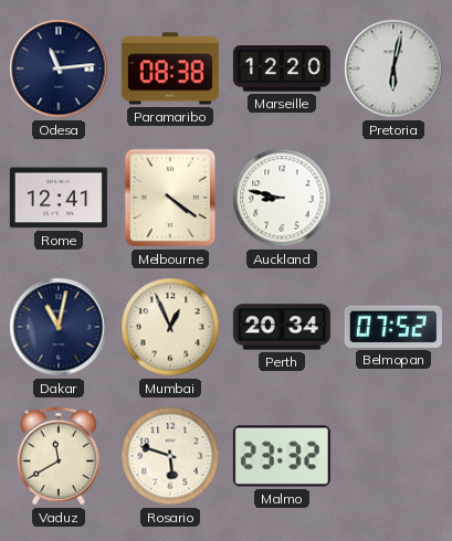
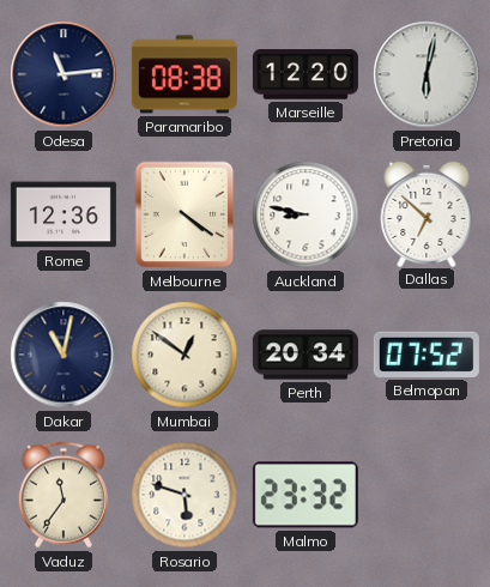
Rome: 12:41 -> 12:36 (63, 214)
Dallas: none -> 6:52 (427, 213)
Mumbai: 12:56 -> 12:51 (184, 355)
Vaduz: 11:40 -> 11:36 (63, 495)
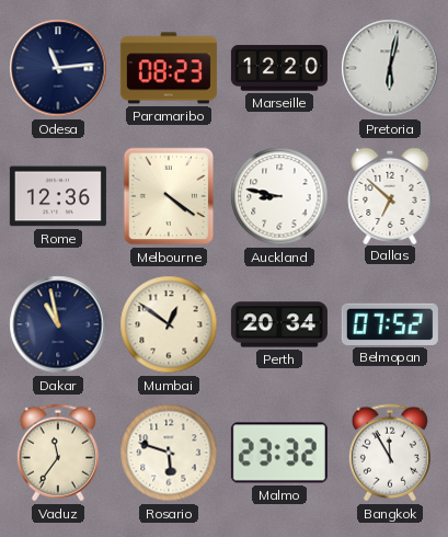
Paramaribo: 08:38 -> 08:23 (169, 68)
Dakar: 11:02 -> 10:58 (58, 324)
Bangkok: none -> 11:55 (390, 453)
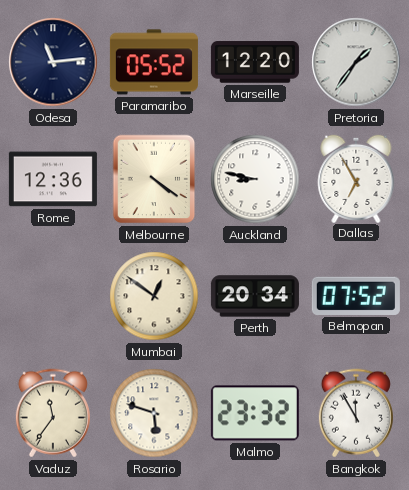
Paramaribo: 08:23 -> 05:52 (154, 62)
Pretoria: 6:02 -> 1:36 (356, 62)
Dallas: 6:52 -> 6:55 (356, 178)
Dakar: 10:58 -> none (58, 324)
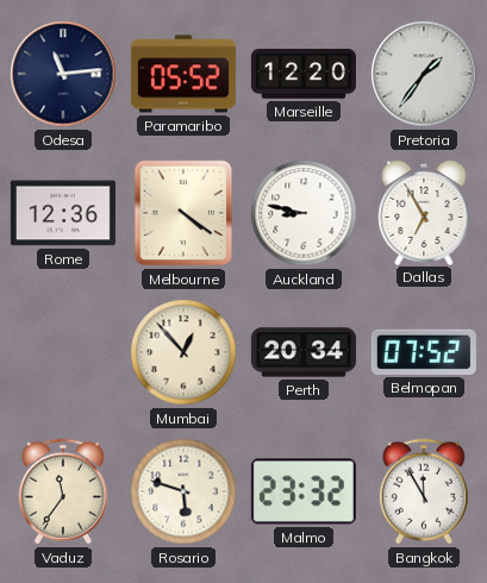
Mumbai: 12:51 -> 12:53 (183, 352)
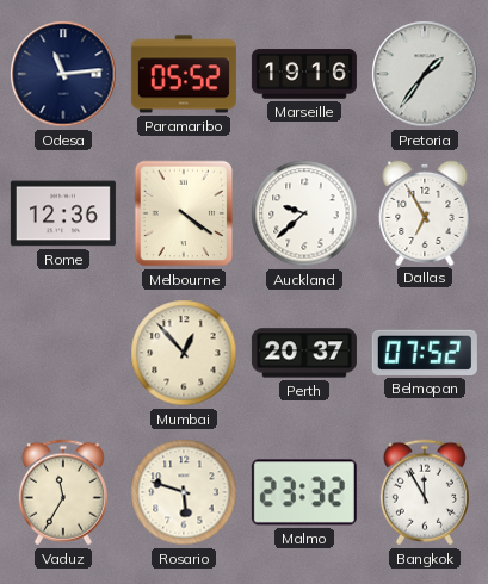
Marseille: 12:20 -> 19:16 (304, 74)
Auckland: 8:47 -> 9:38 (304, 213)
Perth: 20:34 -> 20:37 (304, 353)
Vaduz: 11:36 -> 11:35 (63, 492)
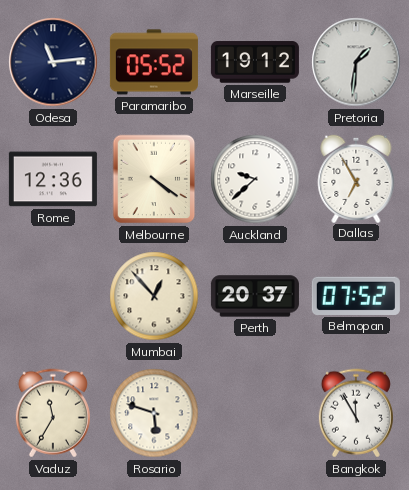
Marseille: 19:16 -> 19:12 (255, 62)
Pretoria: 1:36 -> 1:31 (356, 62)
Malmo: 23:32 -> none (304, 492)
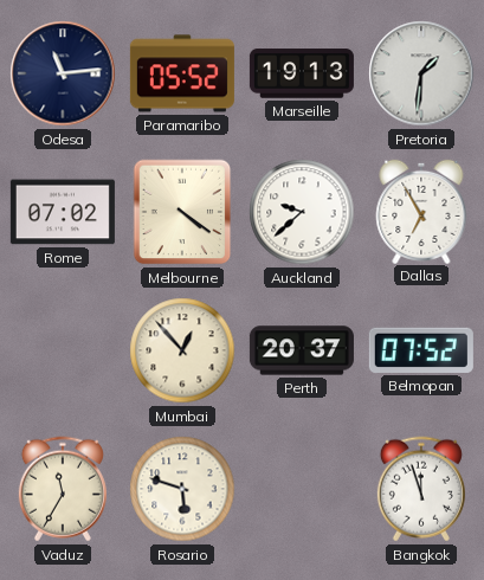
Marseille: 19:12 -> 19:13 (302, 73)
Rome: 12:36 -> 07:02 (63, 212)
Bangkok: 11:55 -> 11:57 (421, 489)
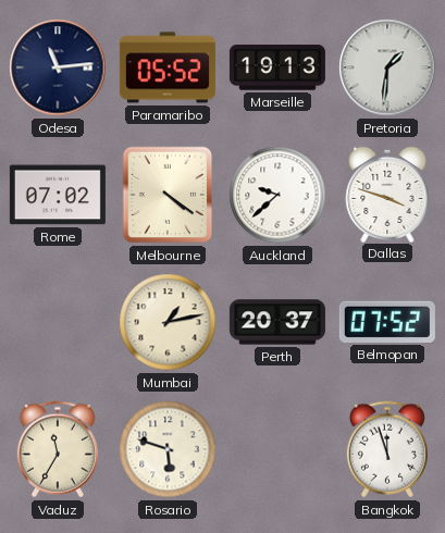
Dallas: 6:55 -> 3:48 (387, 194)
Mumbai: 12:53 -> 1:13 (168, 322)
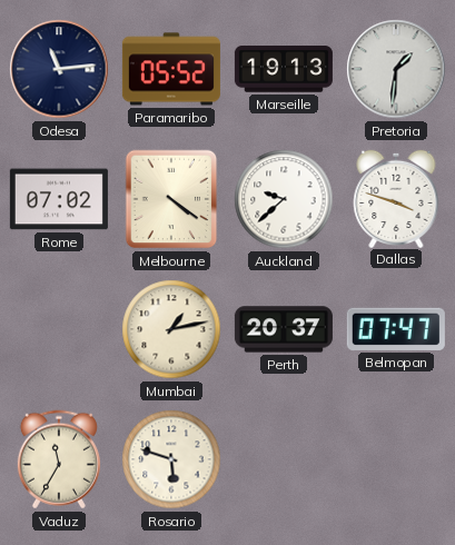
Belmopan: 07:52 -> 07:47 (396, 329)
Bangkok: 11:57 -> none (387, 449)
